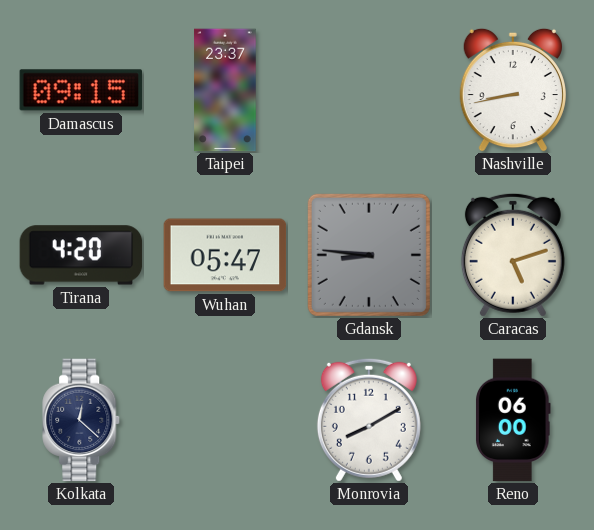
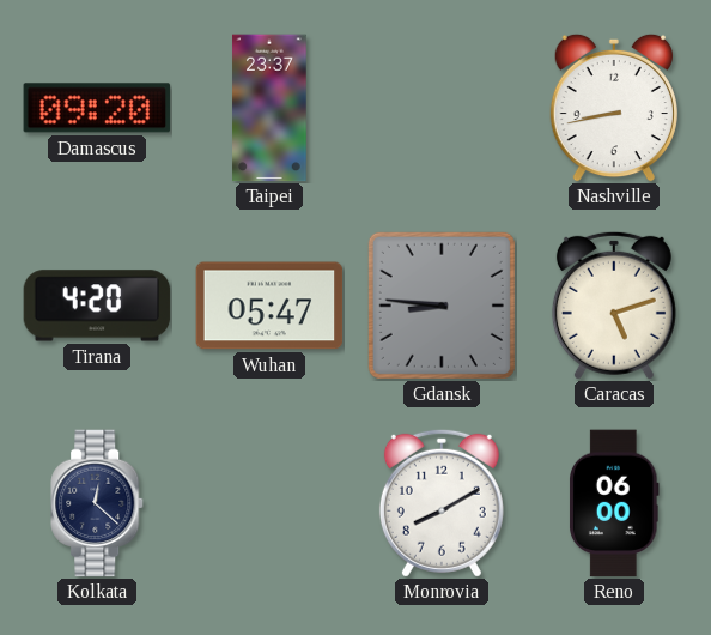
Damascus: 09:15 -> 09:20 (97, 108)
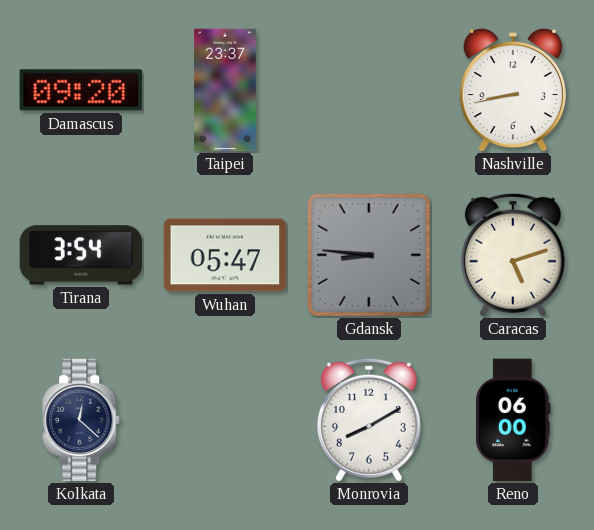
Tirana: 4:20 -> 3:54 (81, 255)
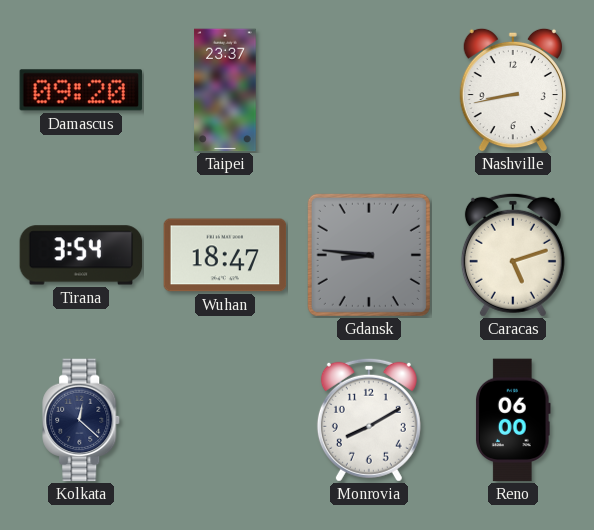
Wuhan: 05:47 -> 18:47 (225, 255)
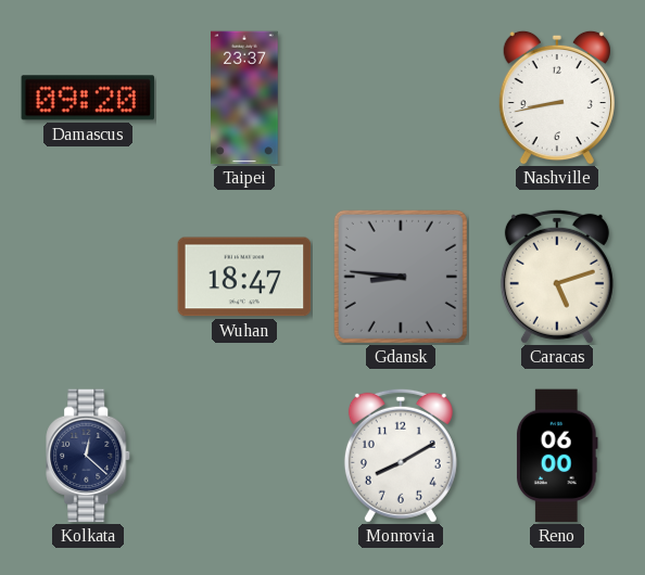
Tirana: 3:54 -> none (81, 255)
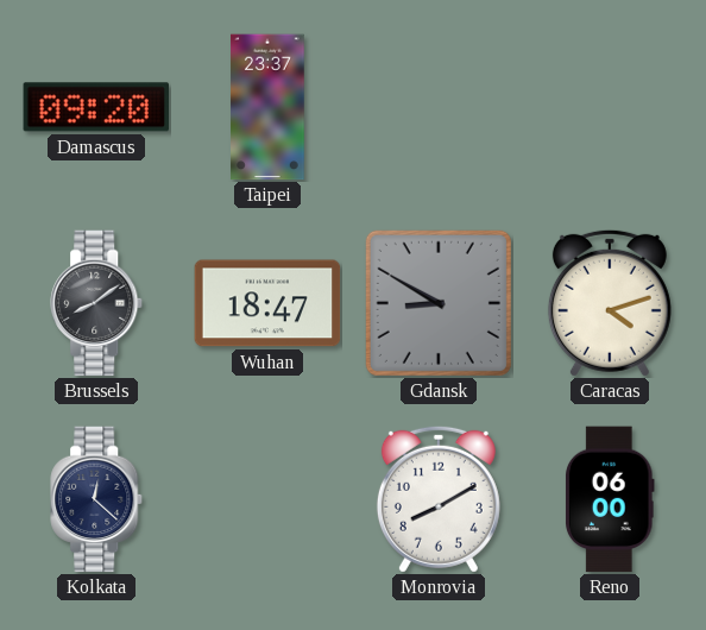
Nashville: 8:43 -> none (557, 98)
Brussels: none -> 8:09 (97, 303)
Gdansk: 8:46 -> 8:50 (439, 303)
Caracas: 5:12 -> 4:12 (610, 303)
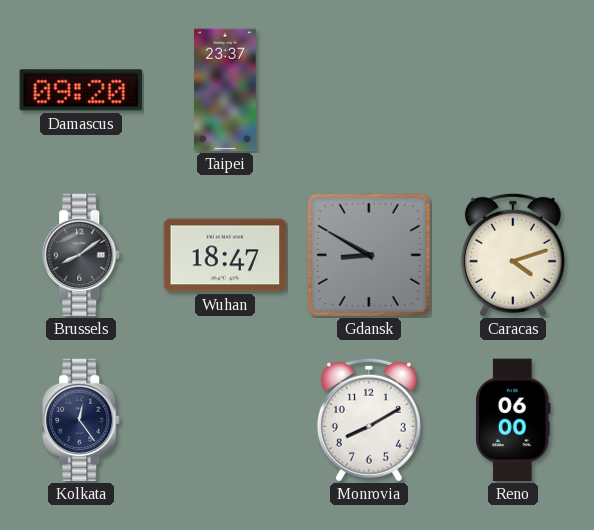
Kolkata: 12:22 -> 12:24 (82, 420)
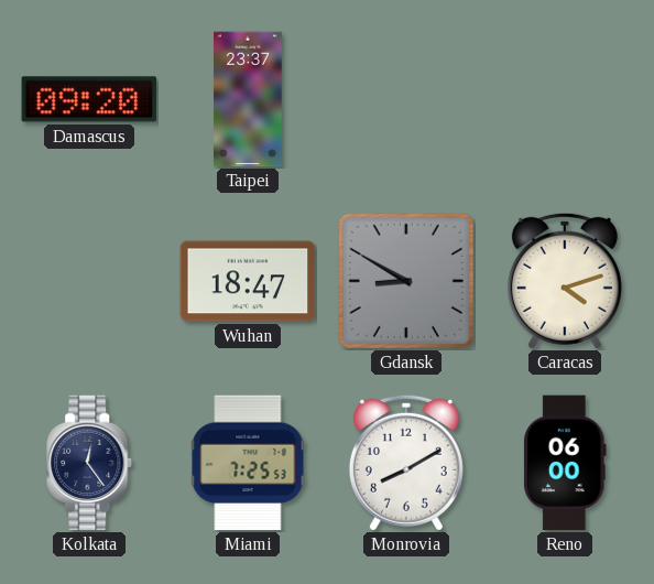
Brussels: 8:09 -> none (82, 255)
Miami: none -> 7:25 (248, 463)
